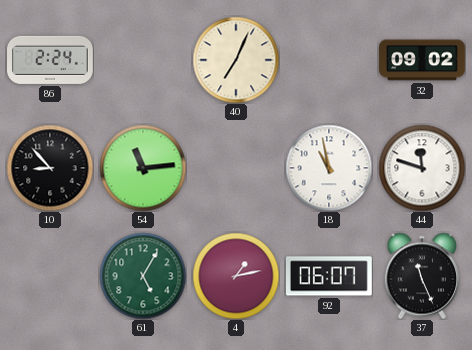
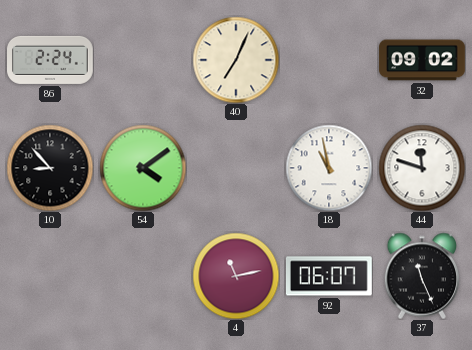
54: 11:14 -> 4:09 (143, 168)
61: 5:05 -> none (143, 276)
4: 1:13 -> 11:13 (236, 276)
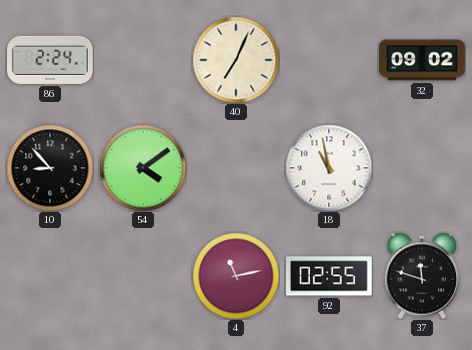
44: 11:48 -> none (422, 168)
92: 06:07 -> 02:55 (329, 276)
37: 11:26 -> 11:48 (421, 276)
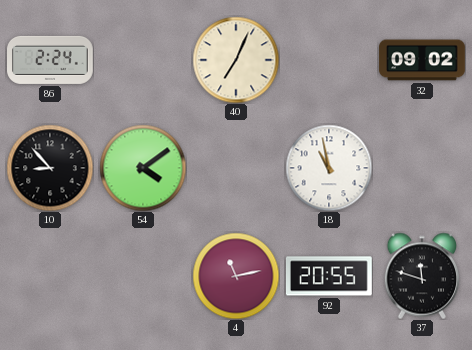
92: 02:55 -> 20:55 (329, 276)
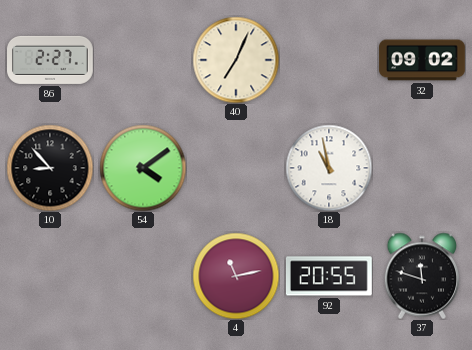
86: 2:24 -> 2:27 (51, 60)
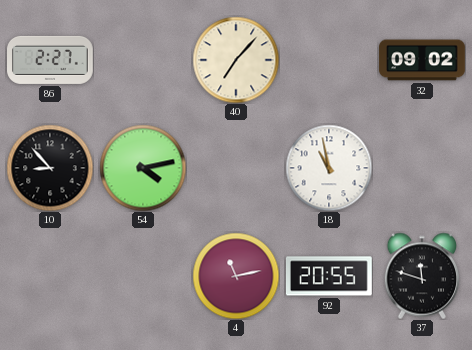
40: 7:04 -> 7:07 (236, 60)
54: 4:09 -> 4:13 (143, 168)
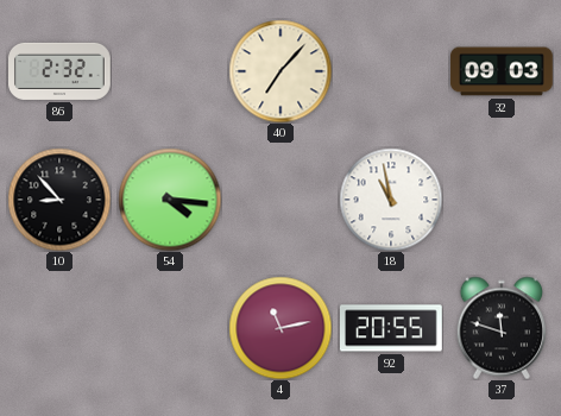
86: 2:27 -> 2:32 (61, 71)
32: 09:02 -> 09:03 (502, 71)
54: 4:13 -> 4:16 (170, 200)
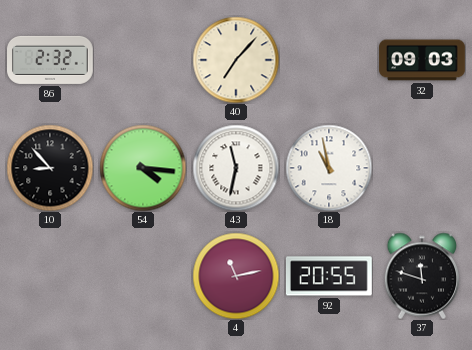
43: none -> 11:32 (236, 168)
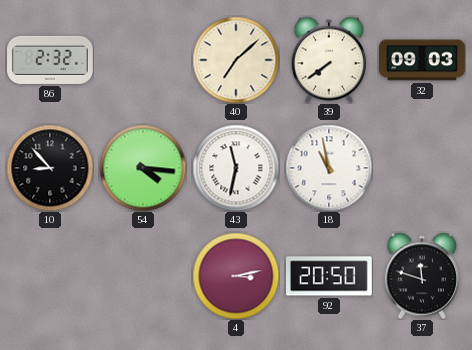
40: 7:07 -> 7:08 (236, 60)
39: none -> 7:39 (328, 60)
4: 11:13 -> 3:13 (236, 276)
92: 20:55 -> 20:50 (329, 276)
